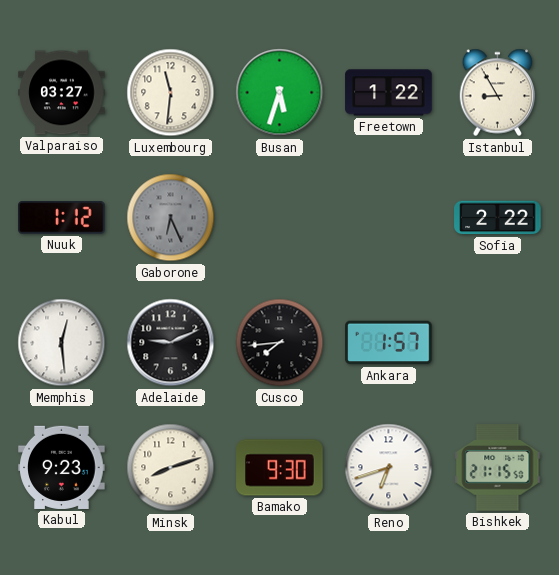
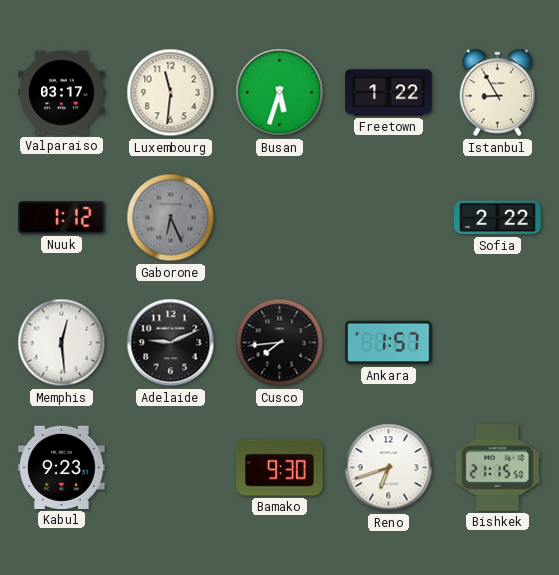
Valparaiso: 03:27 -> 03:17 (62, 93)
Minsk: 8:12 -> none (171, 468)
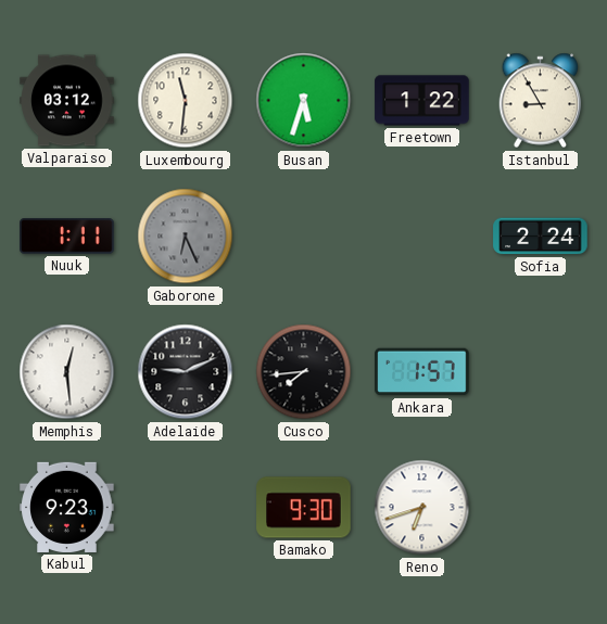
Valparaiso: 03:17 -> 03:12 (67, 101)
Nuuk: 1:12 -> 1:11 (67, 237)
Sofia: 2:22 -> 2:24 (541, 237)
Bishkek: 21:15 -> none (498, 468)
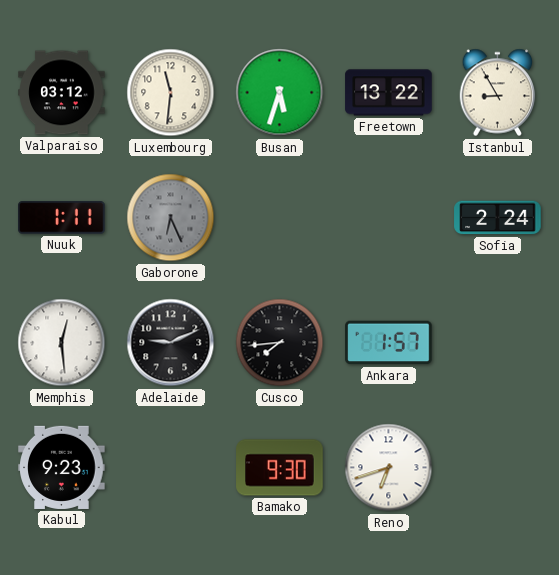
Freetown: 1:22 -> 13:22 (389, 93)
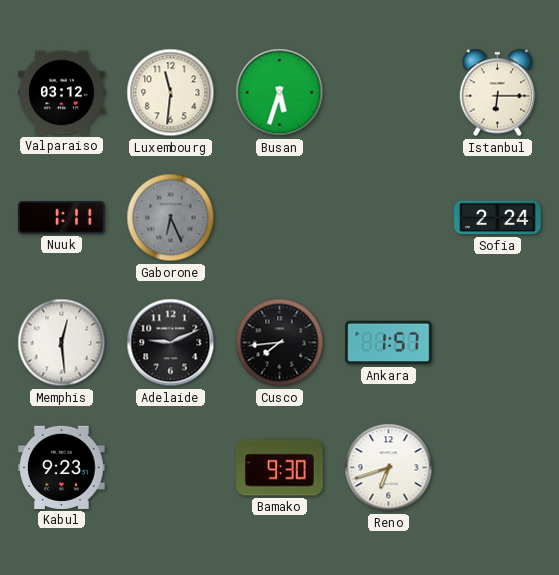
Freetown: 13:22 -> none (389, 93)
Istanbul: 8:55 -> 6:15 (498, 93)
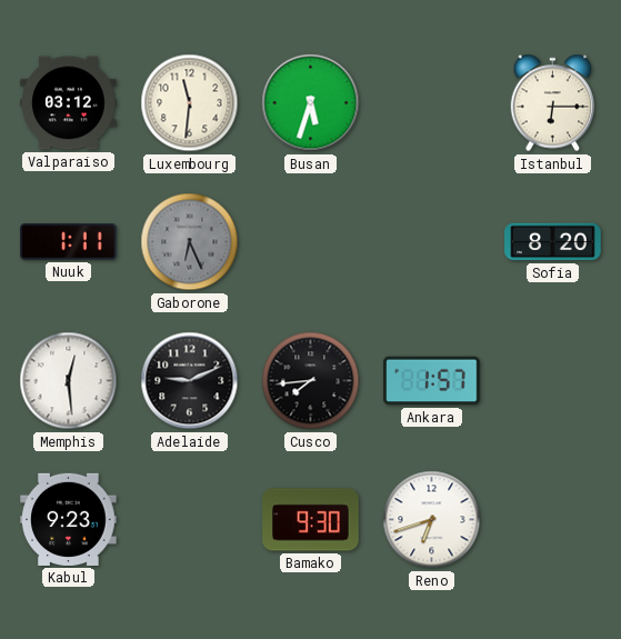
Sofia: 2:24 -> 8:20 (553, 242)
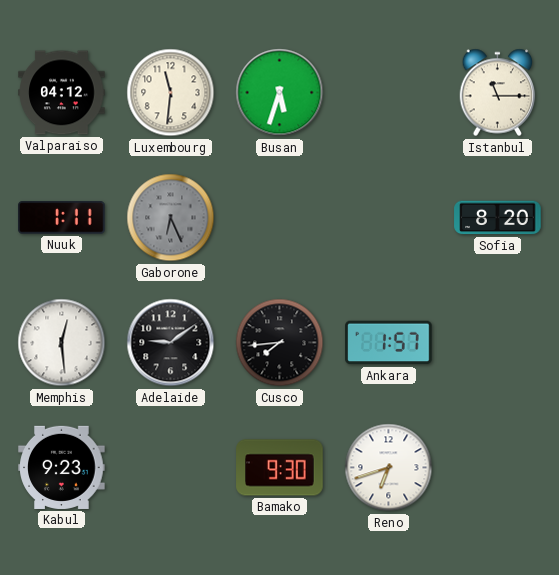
Valparaiso: 03:12 -> 04:12 (62, 93)
Istanbul: 6:15 -> 11:15 (498, 93)
Adelaide: 9:11 -> 9:09 (171, 343)
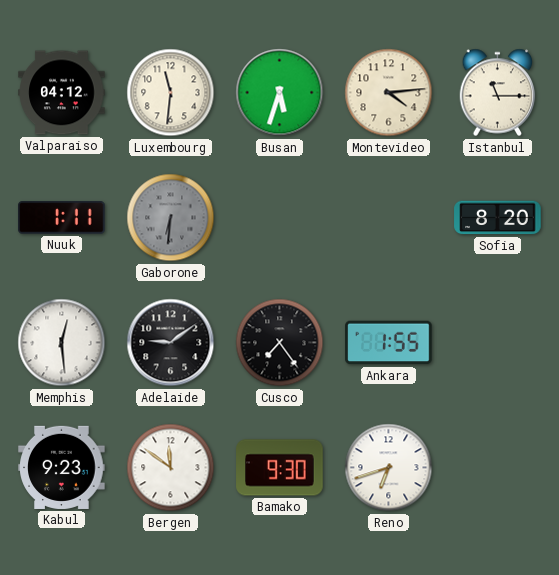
Montevideo: none -> 4:14 (389, 93)
Gaborone: 6:26 -> 6:31 (171, 218)
Cusco: 7:44 -> 7:24 (280, 343)
Ankara: 1:57 -> 1:55 (389, 343)
Bergen: none -> 11:51 (171, 468)
